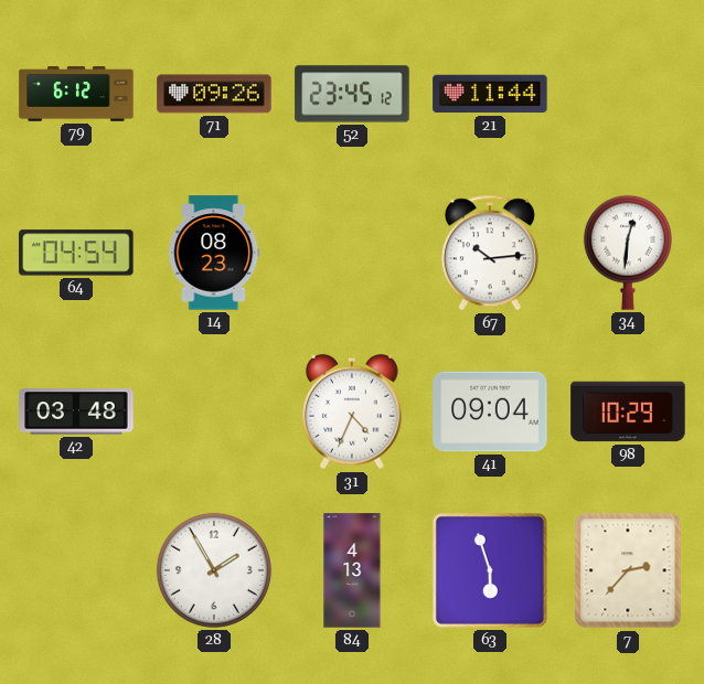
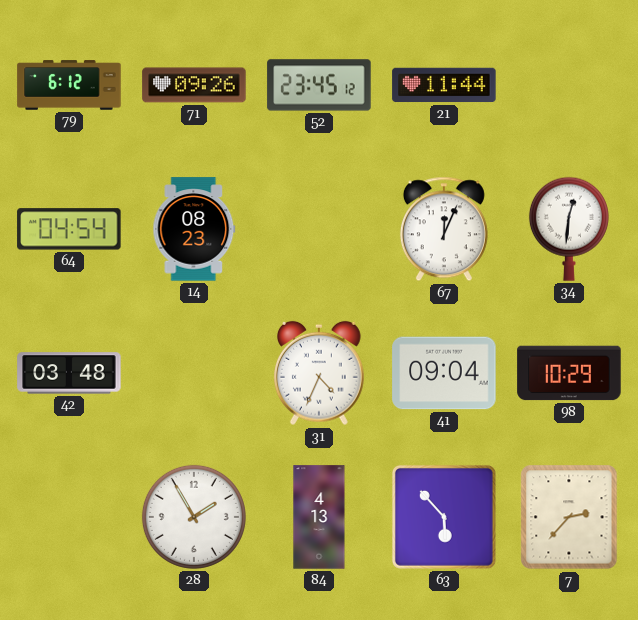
67: 10:14 -> 12:04 (444, 229)
63: 5:57 -> 5:53 (444, 517)
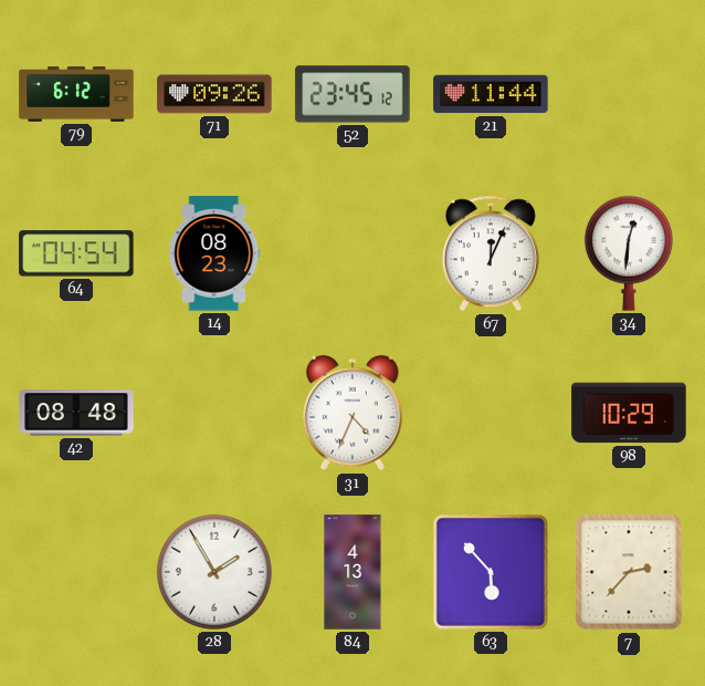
42: 03:48 -> 08:48 (76, 413)
41: 09:04 -> none (444, 373)
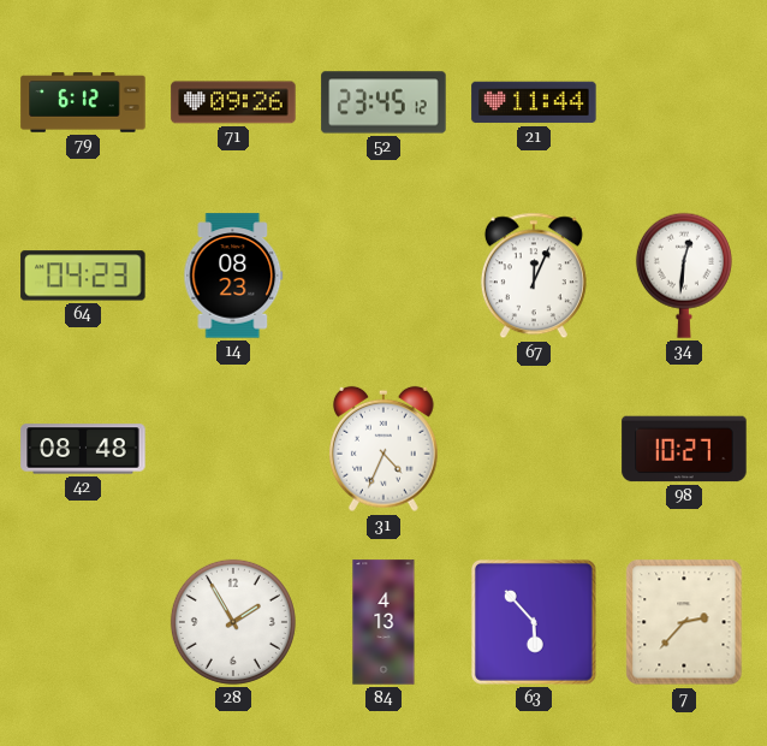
64: 04:54 -> 04:23 (83, 276)
98: 10:29 -> 10:27 (684, 449)
